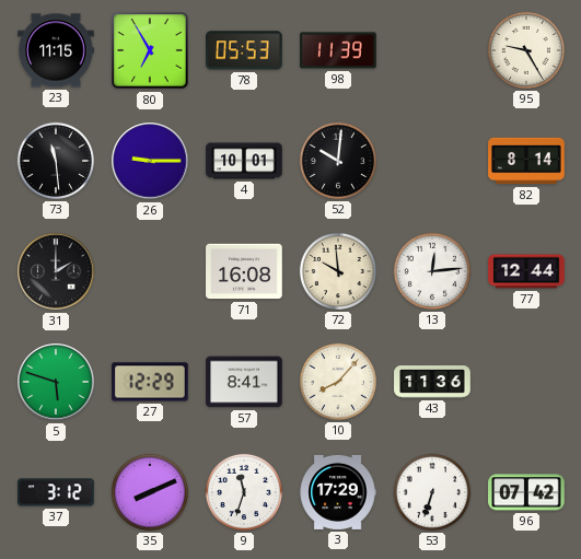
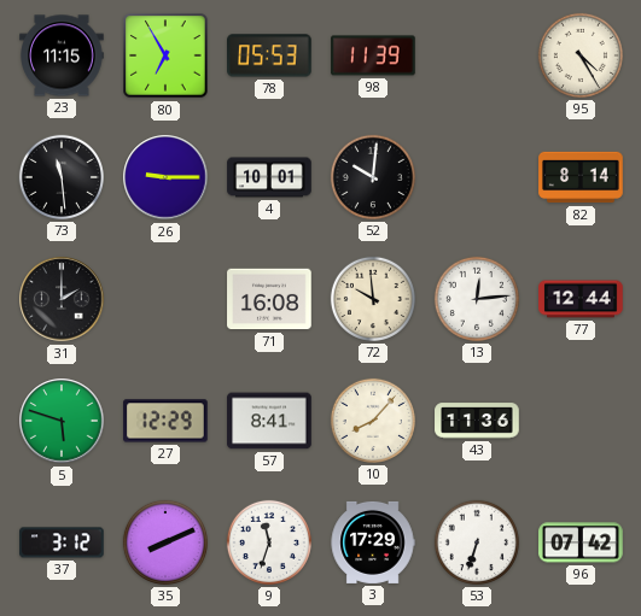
95: 9:25 -> 4:25 (581, 55)
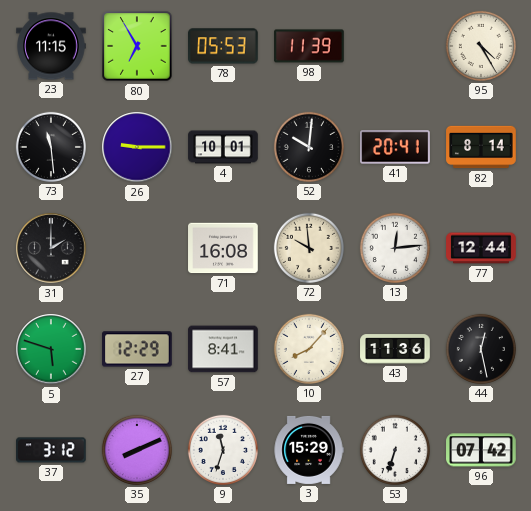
41: none -> 20:41 (395, 147)
44: none -> 12:28 (481, 349)
3: 17:29 -> 15:29 (309, 450)
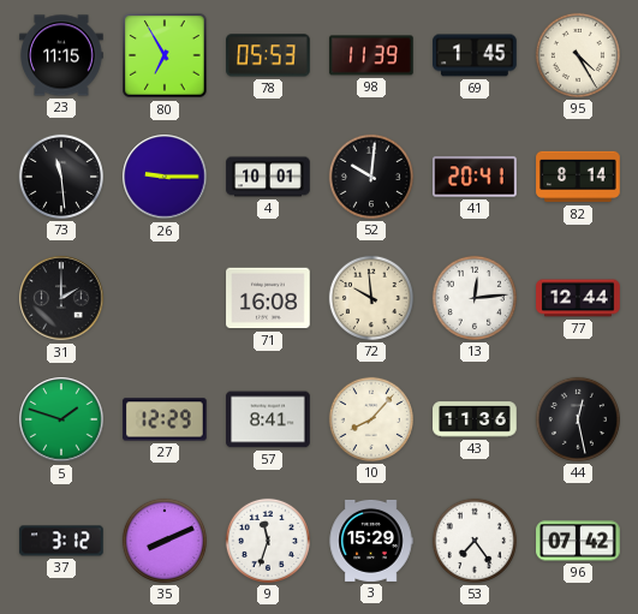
69: none -> 1:45 (475, 55)
5: 5:48 -> 1:48 (61, 419)
53: 6:33 -> 7:24 (475, 541)
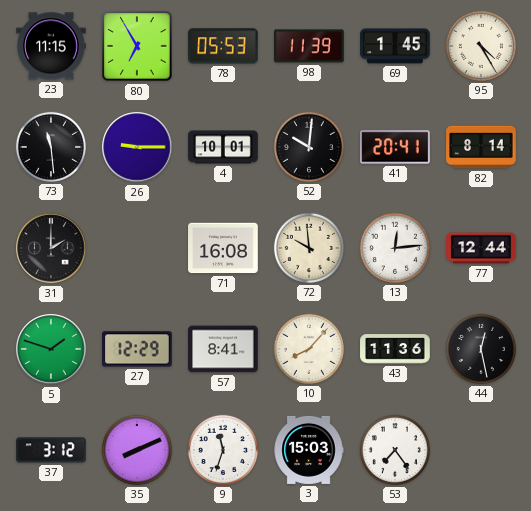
3: 15:29 -> 15:03 (309, 450)
96: 07:42 -> none (578, 541)
